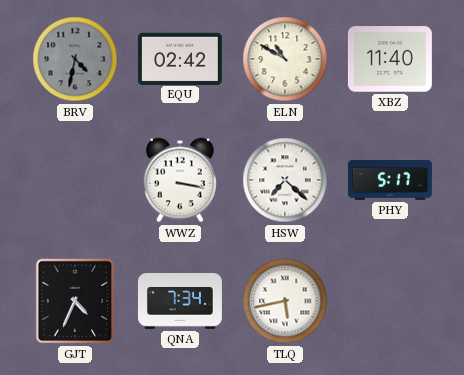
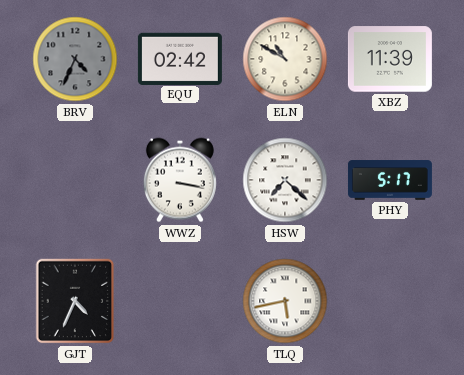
BRV: 4:32 -> 4:34 (75, 59)
XBZ: 11:40 -> 11:39 (390, 59)
QNA: 7:34 -> none (180, 302)
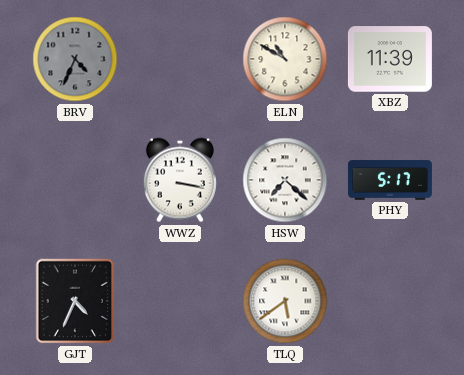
EQU: 02:42 -> none (180, 58)
TLQ: 5:43 -> 5:39 (285, 301)
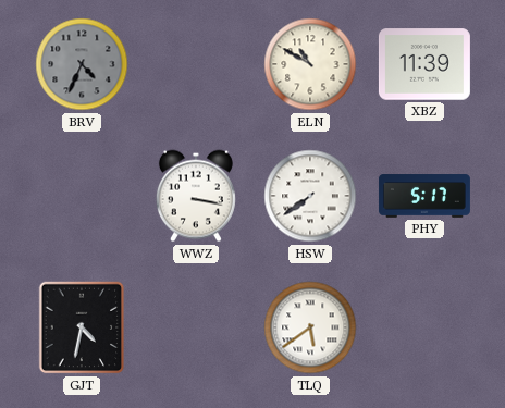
HSW: 7:22 -> 7:39 (310, 196)
GJT: 4:34 -> 4:32 (82, 327)
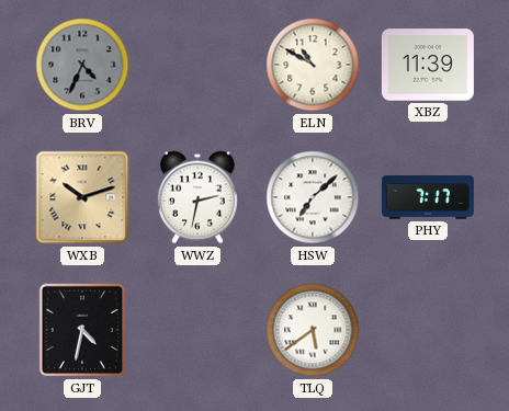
WXB: none -> 10:12 (82, 197)
WWZ: 3:17 -> 2:32 (197, 197)
HSW: 7:39 -> 7:08 (313, 197)
PHY: 5:17 -> 7:17 (428, 197)
